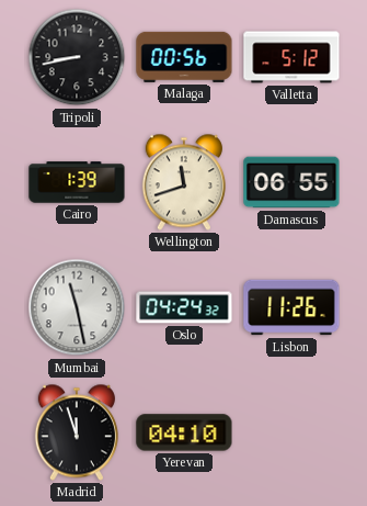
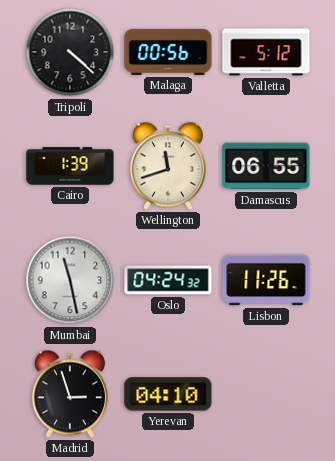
Tripoli: 8:43 -> 4:22 (70, 52)
Madrid: 11:57 -> 2:57 (70, 394)
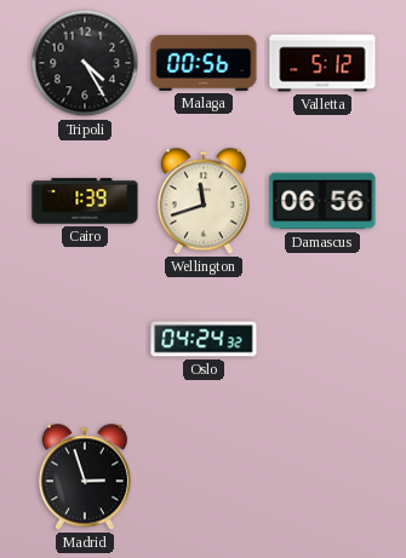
Tripoli: 4:22 -> 4:25 (85, 63)
Damascus: 06:55 -> 06:56 (322, 201)
Mumbai: 11:28 -> none (70, 280)
Lisbon: 11:26 -> none (266, 280)
Yerevan: 04:10 -> none (168, 394)
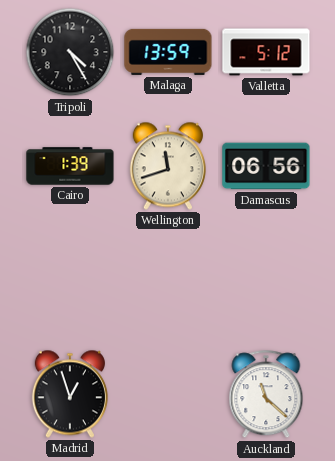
Malaga: 00:56 -> 13:59 (168, 52)
Oslo: 04:24 -> none (204, 339)
Madrid: 2:57 -> 12:57 (70, 394)
Auckland: none -> 11:22 (266, 395)
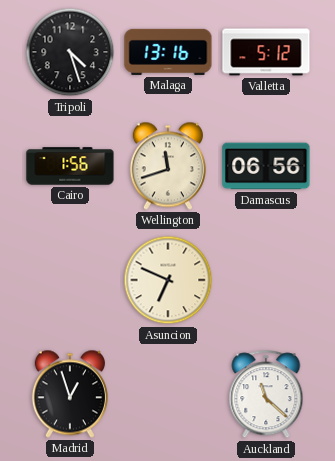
Tripoli: 4:25 -> 4:27 (70, 52)
Malaga: 13:59 -> 13:16 (168, 52)
Cairo: 1:39 -> 1:56 (70, 166)
Asuncion: none -> 6:49 (168, 280)
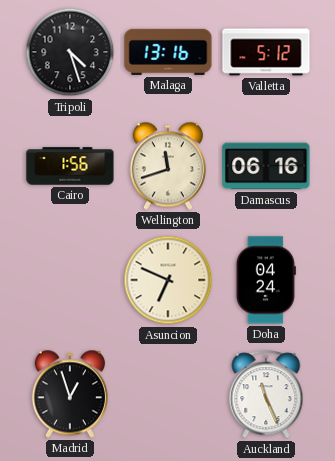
Damascus: 06:56 -> 06:16 (266, 166)
Doha: none -> 04:24 (266, 280)
Auckland: 11:22 -> 11:26 (266, 395)
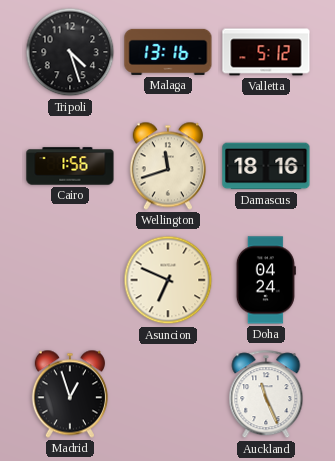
Damascus: 06:16 -> 18:16 (266, 166)
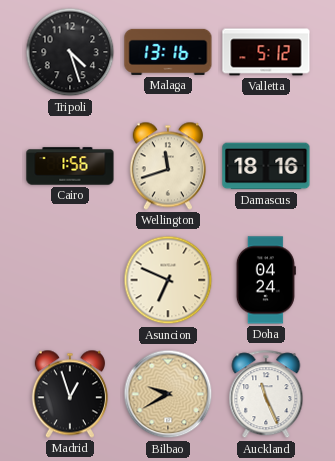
Bilbao: none -> 9:40 (168, 394)
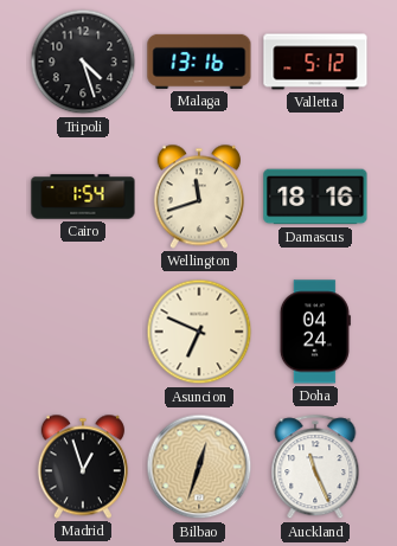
Cairo: 1:56 -> 1:54 (83, 197)
Bilbao: 9:40 -> 12:33 (199, 467)
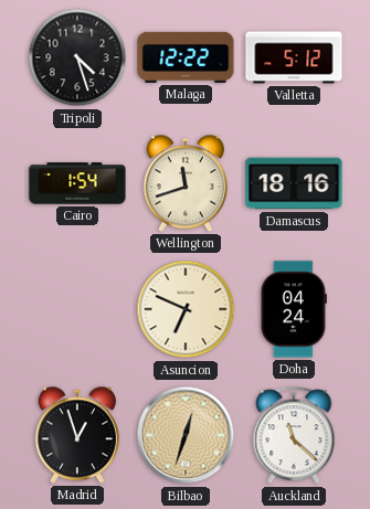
Malaga: 13:16 -> 12:22 (186, 57)
Auckland: 11:26 -> 11:22 (294, 436)
